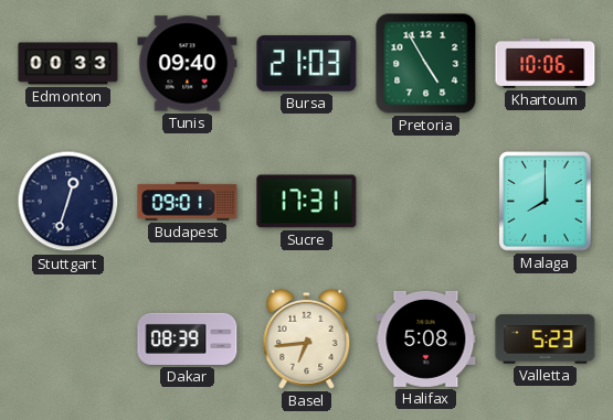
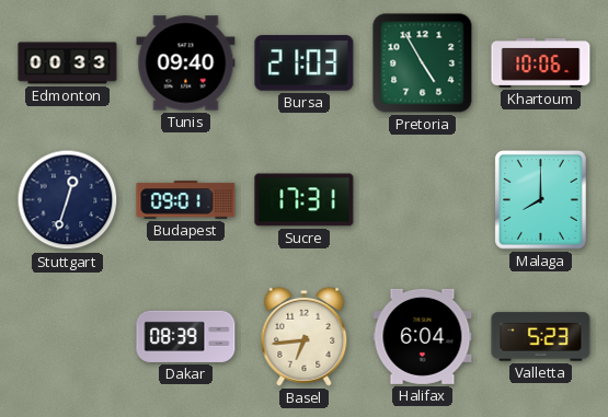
Halifax: 5:08 -> 6:04 (423, 336)
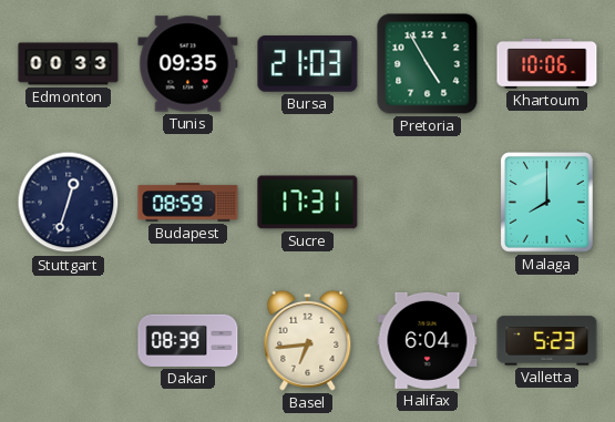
Tunis: 09:40 -> 09:35 (188, 64)
Budapest: 09:01 -> 08:59 (188, 203)
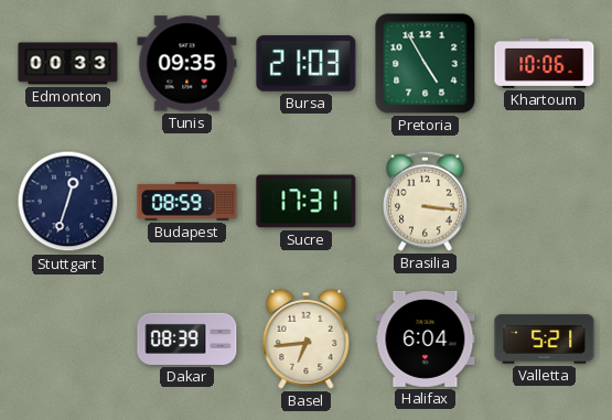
Brasilia: none -> 3:16 (426, 201)
Malaga: 8:00 -> none (547, 203)
Valletta: 5:23 -> 5:21 (545, 340)
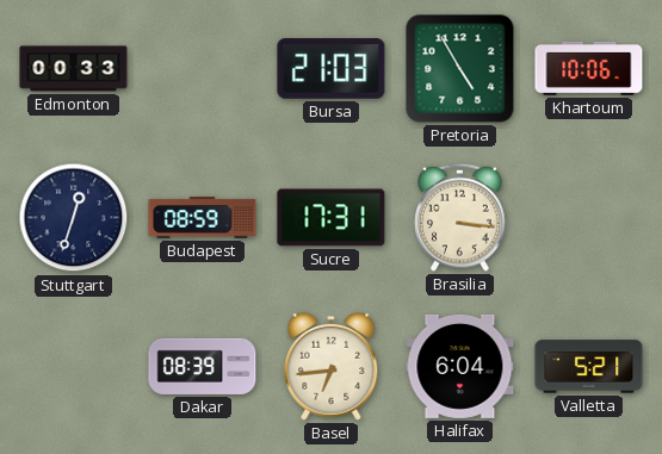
Tunis: 09:35 -> none (187, 64)
